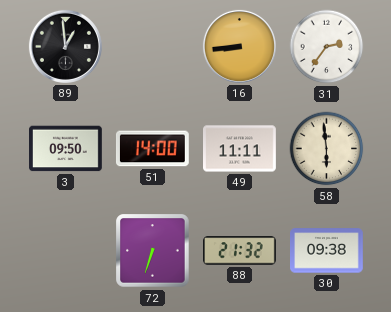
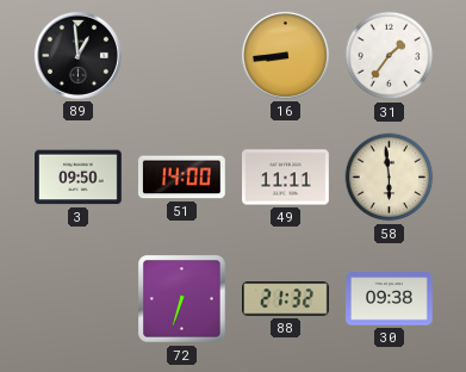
31: 2:36 -> 1:36 (390, 56)
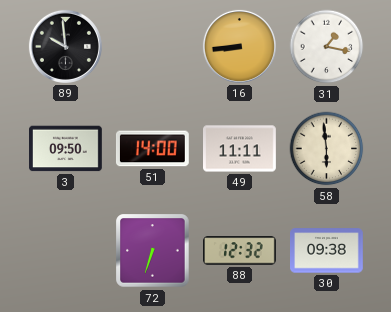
89: 12:59 -> 9:59 (65, 46)
31: 1:36 -> 1:17 (327, 47)
88: 21:32 -> 12:32 (240, 251)
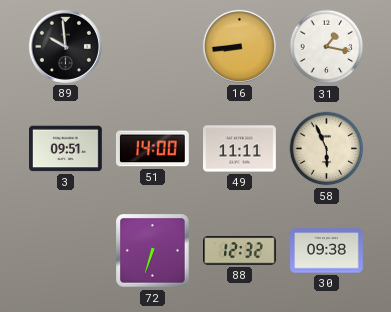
3: 09:50 -> 09:51 (66, 149)
58: 5:59 -> 5:56 (327, 149)
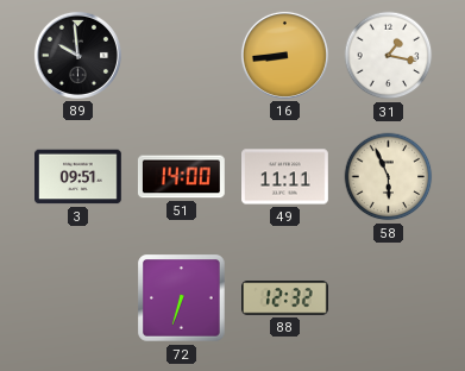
30: 09:38 -> none (327, 251)
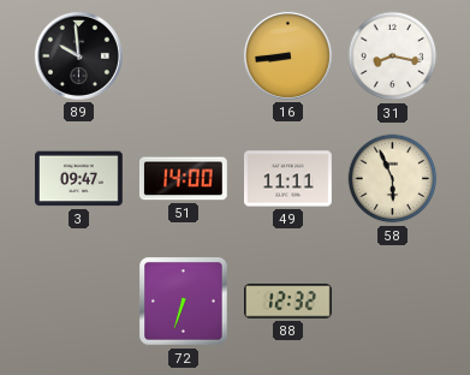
31: 1:17 -> 8:17 (393, 56)
3: 09:51 -> 09:47 (79, 179)
